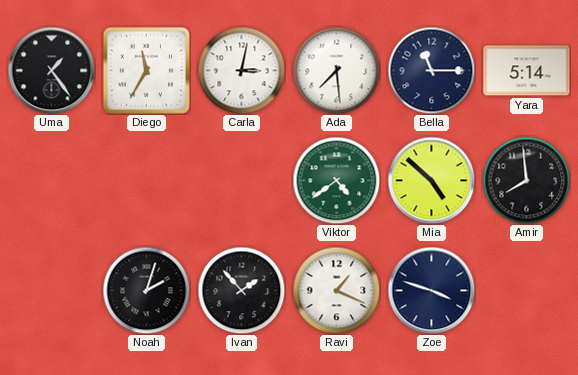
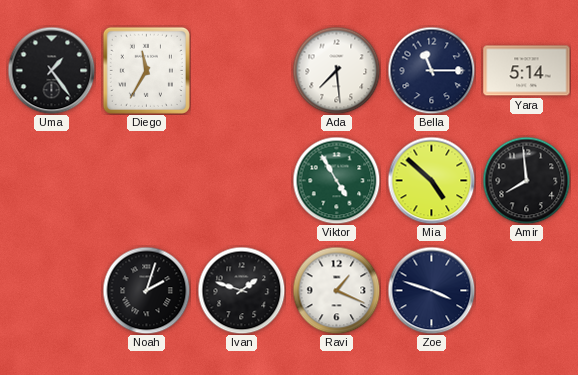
Carla: 3:02 -> none (241, 70)
Viktor: 4:39 -> 4:55 (336, 180)
Ivan: 1:53 -> 1:48 (241, 290)
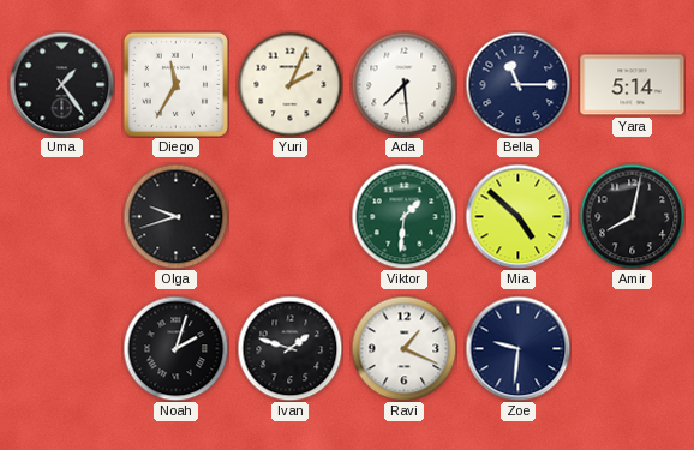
Yuri: none -> 2:04 (289, 84)
Olga: none -> 9:42 (175, 216)
Viktor: 4:55 -> 1:31 (403, 216)
Amir: 7:59 -> 8:02 (632, 216)
Zoe: 3:48 -> 9:31 (517, 348)
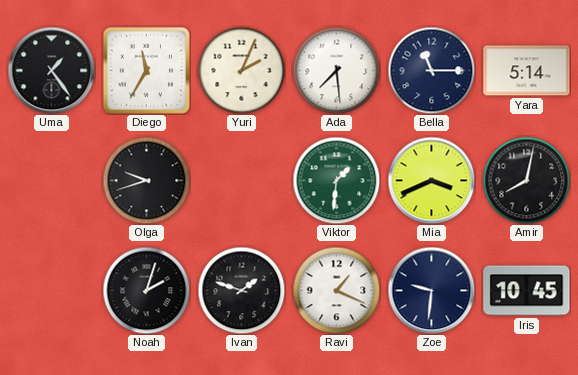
Mia: 4:52 -> 3:41 (431, 180)
Iris: none -> 10:45 (527, 291)
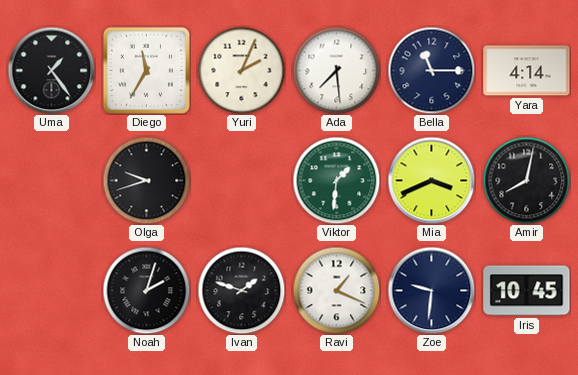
Yara: 5:14 -> 4:14 (527, 71)
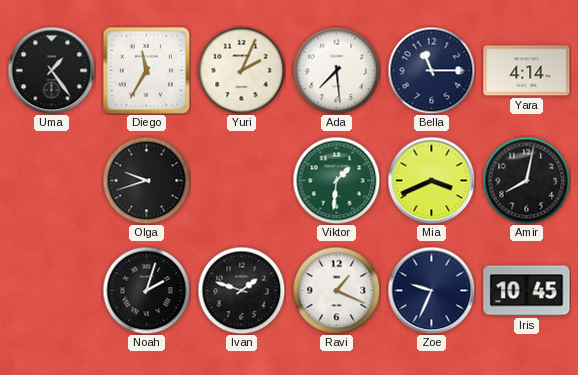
Zoe: 9:31 -> 9:34 (431, 290)
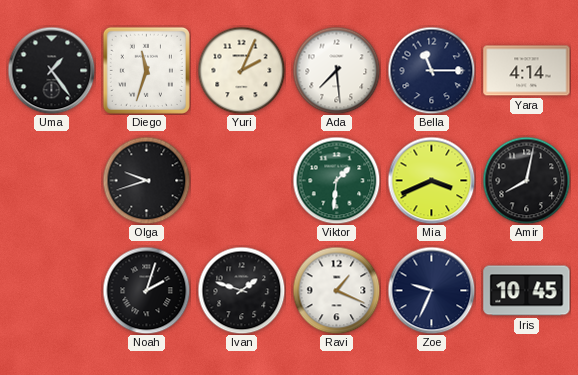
Diego: 11:35 -> 11:33 (146, 70)
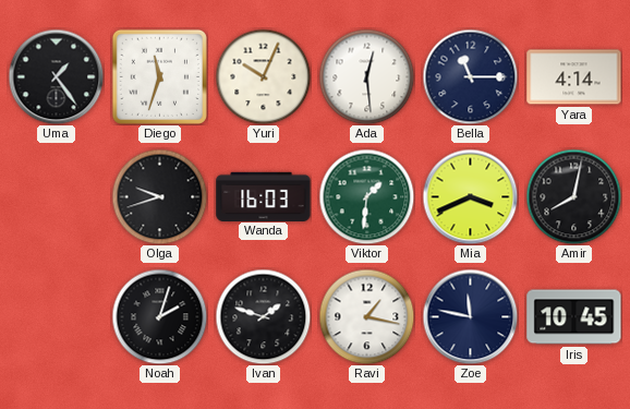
Yuri: 2:04 -> 10:04 (263, 76)
Ada: 7:29 -> 12:29 (366, 76)
Wanda: none -> 16:03 (264, 196)
Ravi: 1:19 -> 1:17 (366, 316)
Zoe: 9:34 -> 11:47 (470, 316)
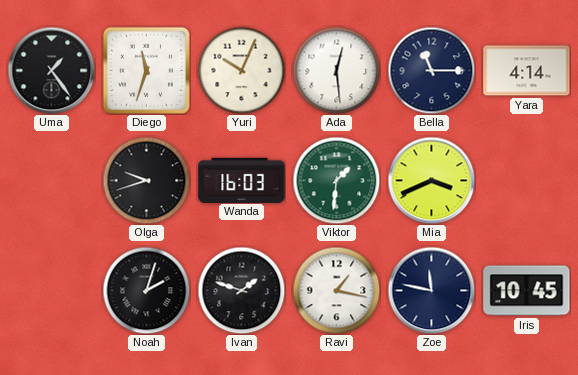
Amir: 8:02 -> none (573, 196)
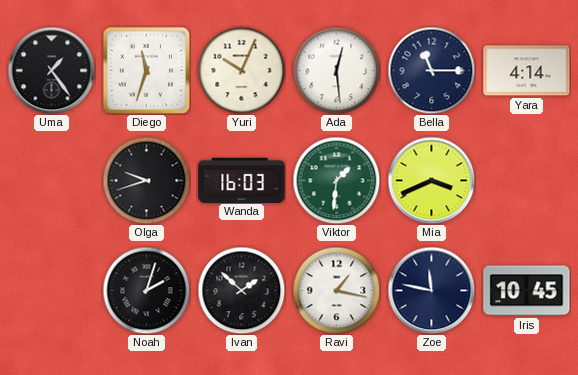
Ivan: 1:48 -> 1:52 (241, 290)
